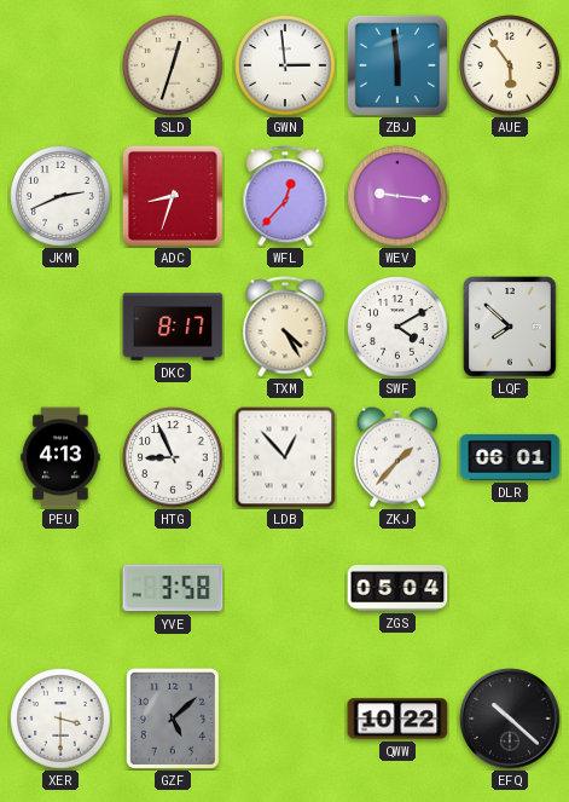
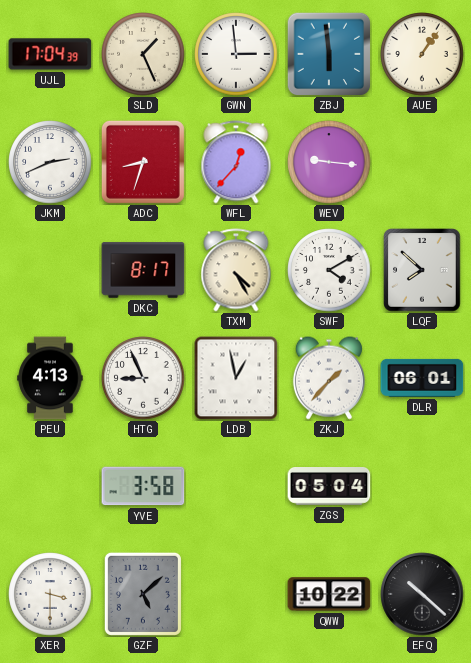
UJL: none -> 17:04 (50, 54)
SLD: 12:33 -> 1:26 (143, 54)
AUE: 5:54 -> 1:06 (422, 54)
LDB: 12:53 -> 12:58 (236, 378)
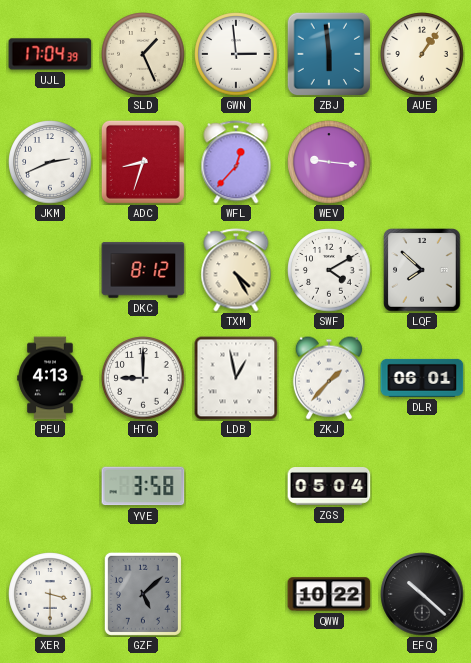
DKC: 8:17 -> 8:12 (143, 270)
HTG: 8:56 -> 9:00 (143, 378)
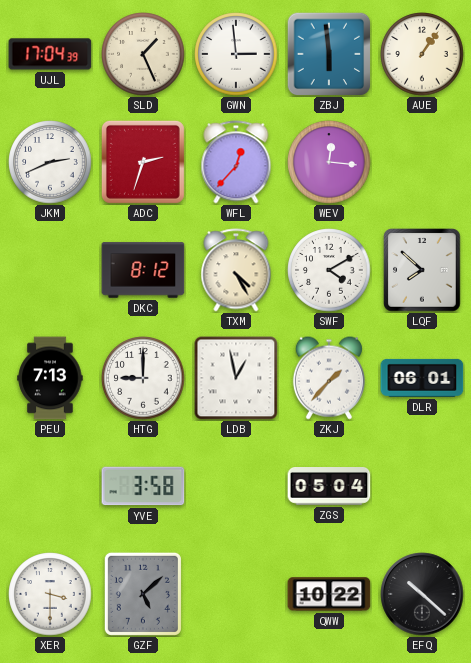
ADC: 8:33 -> 2:33 (143, 162)
WEV: 9:16 -> 12:16 (329, 162)
PEU: 4:13 -> 7:13 (50, 378)
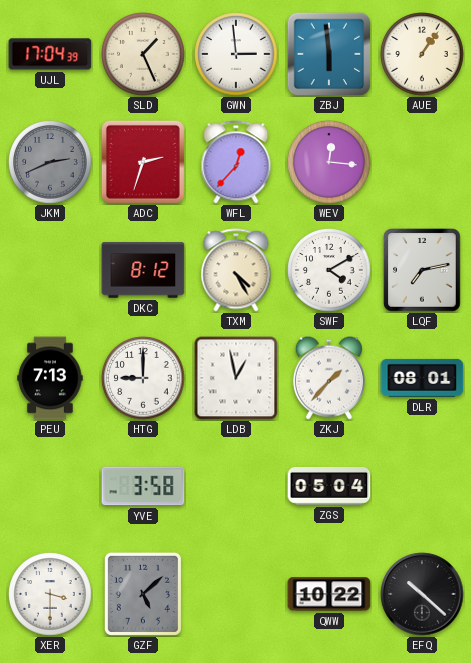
JKM dial: white -> grey (50, 162)
LQF: 7:52 -> 7:13 (422, 270)
DLR: 06:01 -> 08:01 (422, 378)
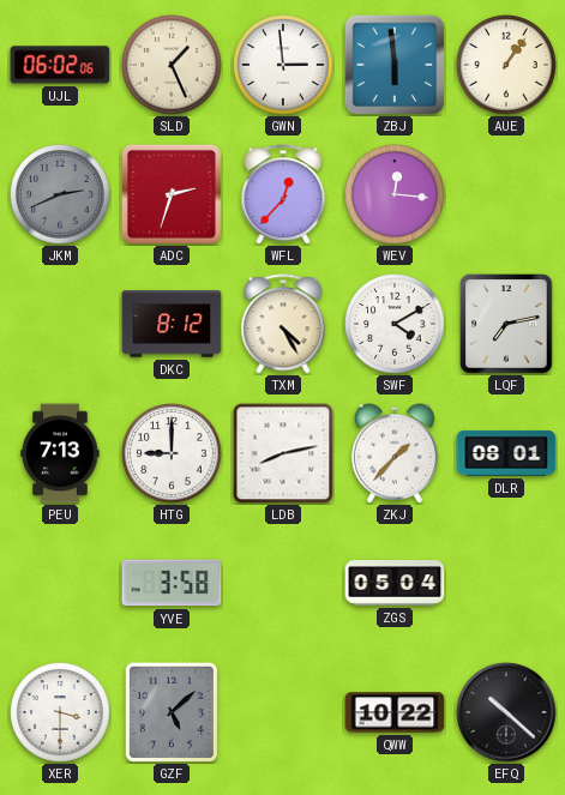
UJL: 17:04 -> 06:02 (60, 65)
LDB: 12:58 -> 8:13 (283, 453)
